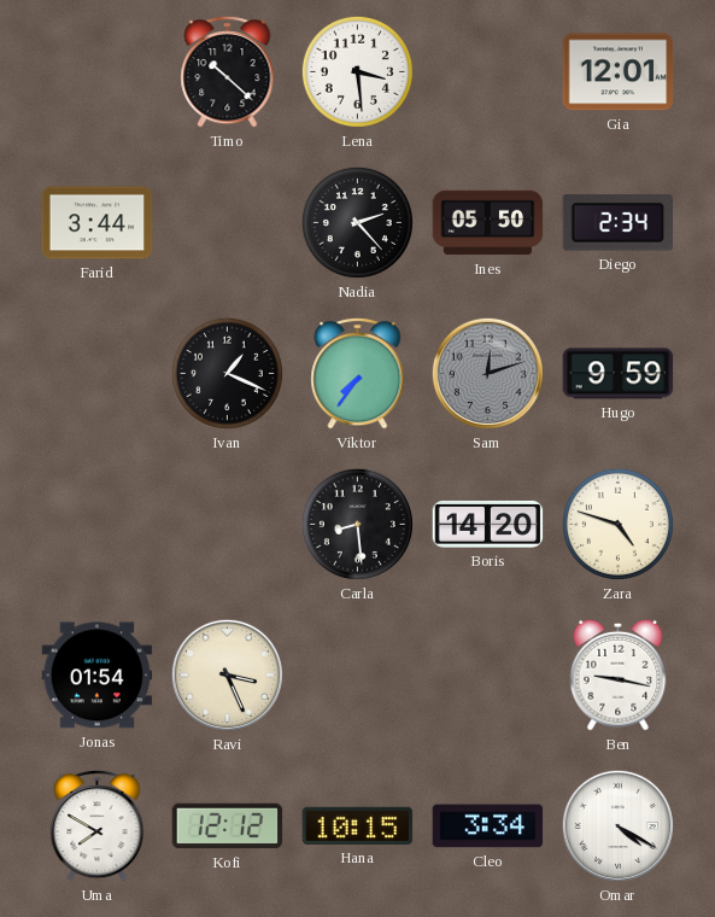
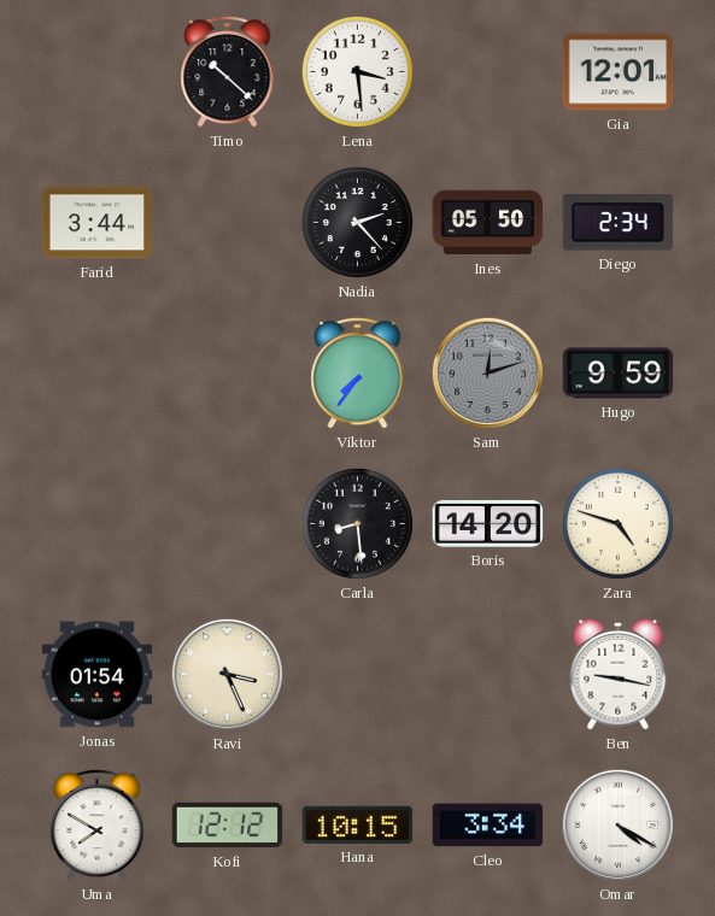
Ivan: 1:19 -> none (227, 373)
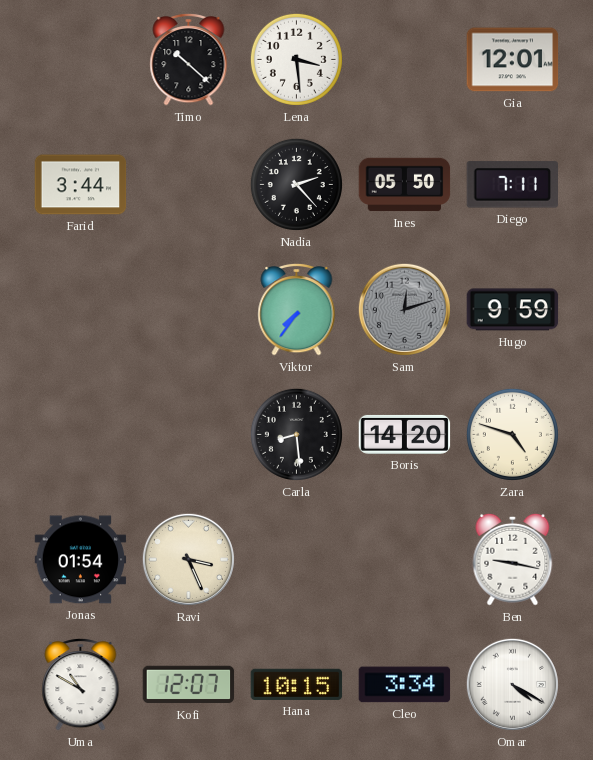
Diego: 2:34 -> 7:11 (513, 185)
Uma: 7:50 -> 10:50 (81, 684)
Kofi: 12:12 -> 12:07 (189, 685)
